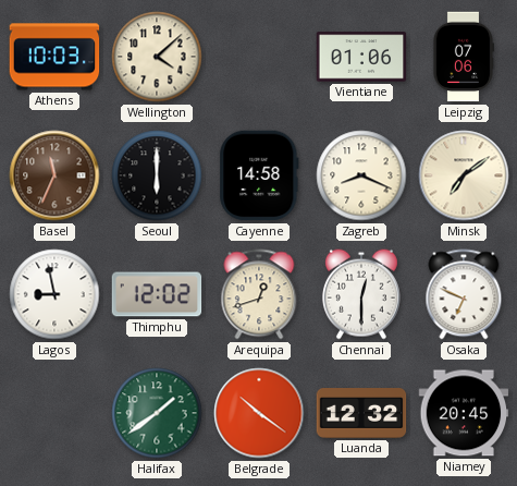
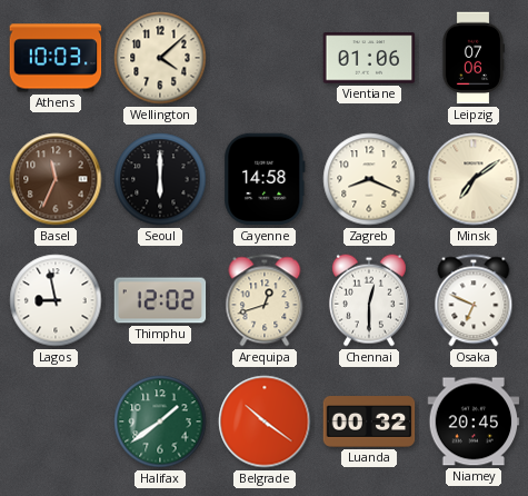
Luanda: 12:32 -> 00:32 (369, 421)
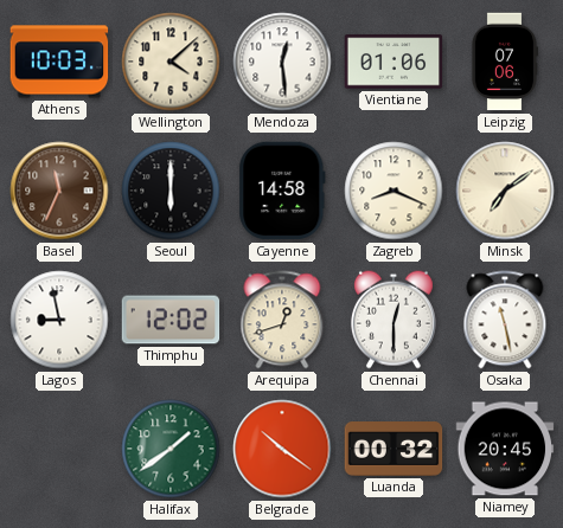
Mendoza: none -> 12:29 (282, 62)
Osaka: 6:49 -> 11:28 (505, 320)
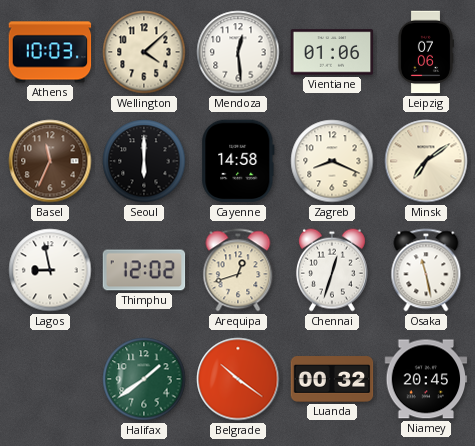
Chennai: 12:30 -> 12:33 (332, 270)
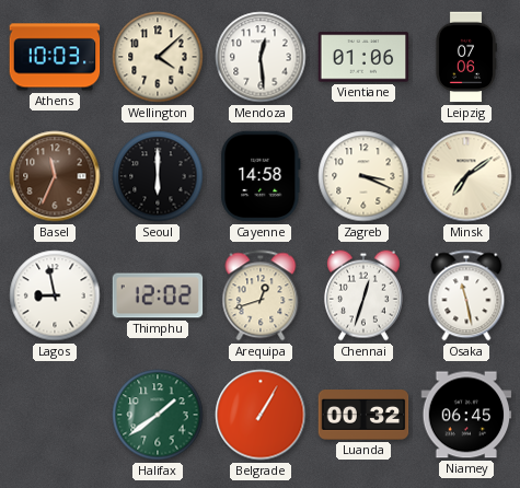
Zagreb: 8:19 -> 3:19 (363, 176)
Belgrade: 10:21 -> 1:05 (261, 415)
Niamey: 20:45 -> 06:45 (466, 415)
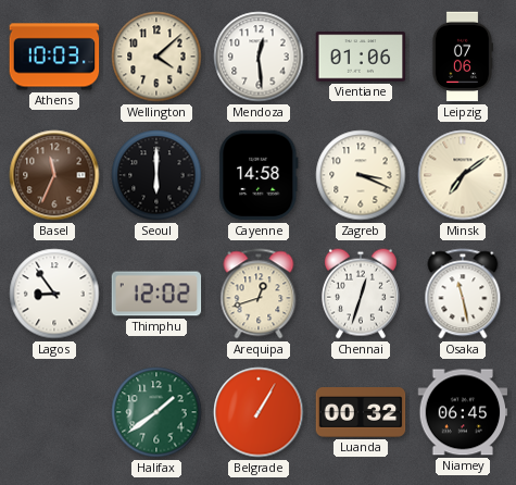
Lagos: 8:58 -> 8:54 (54, 294)
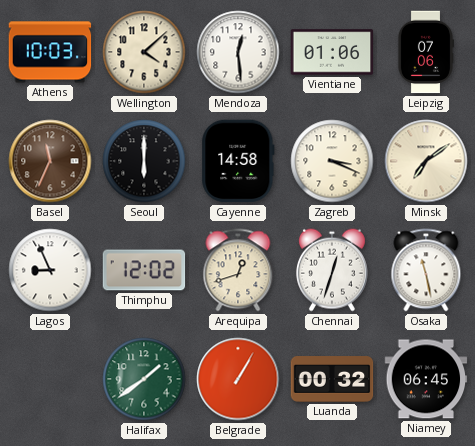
Lagos: 8:54 -> 8:56 (50, 270)
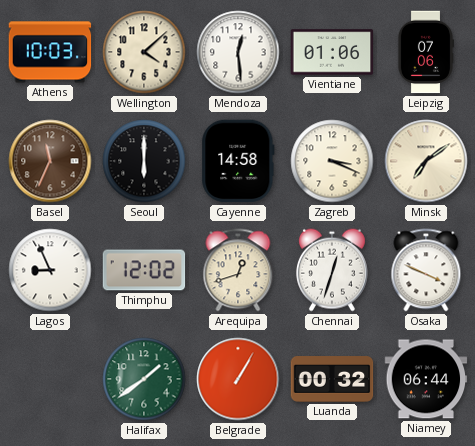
Osaka: 11:28 -> 3:49 (426, 270)
Niamey: 06:45 -> 06:44 (426, 379)
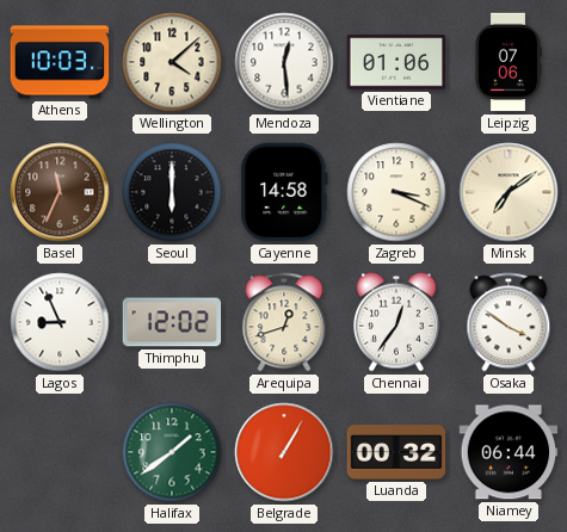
Chennai: 12:33 -> 12:36 (396, 322)
Osaka: 3:49 -> 3:51 (509, 322)
